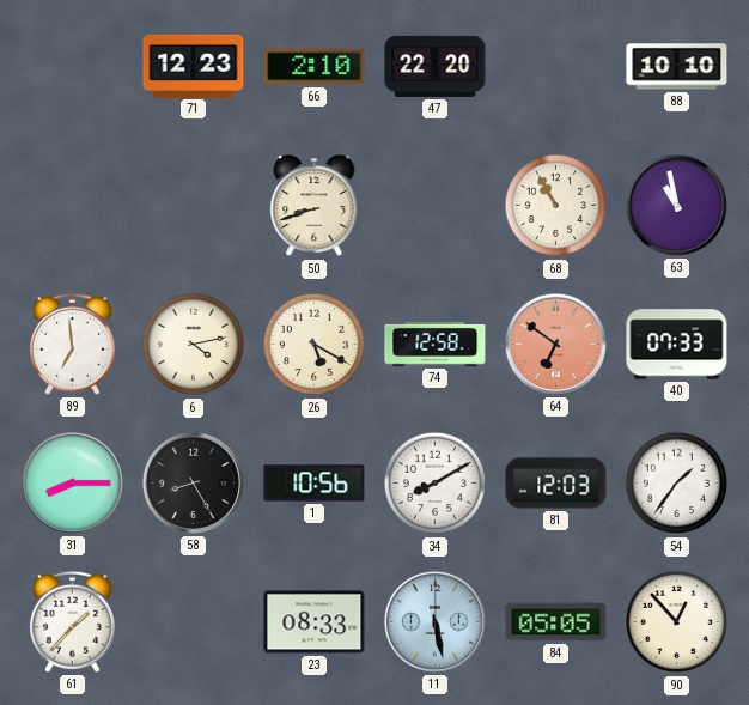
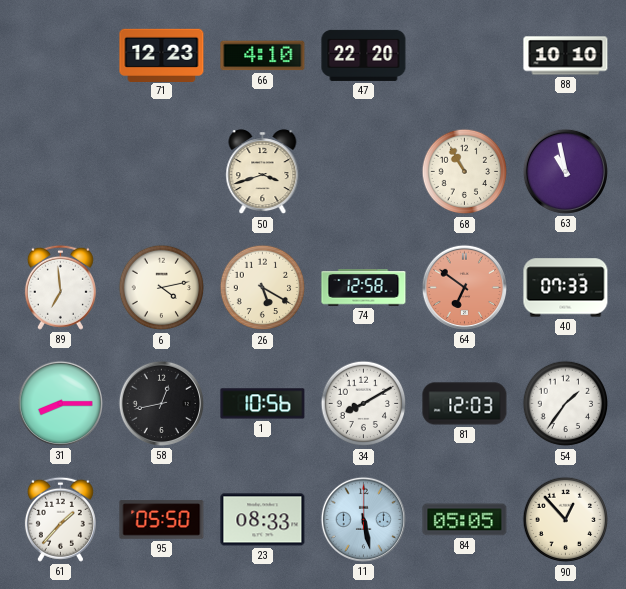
66: 2:10 -> 4:10 (263, 56)
50: 8:42 -> 3:42 (263, 172)
58: 8:25 -> 12:43 (161, 403)
95: none -> 05:50 (162, 520)
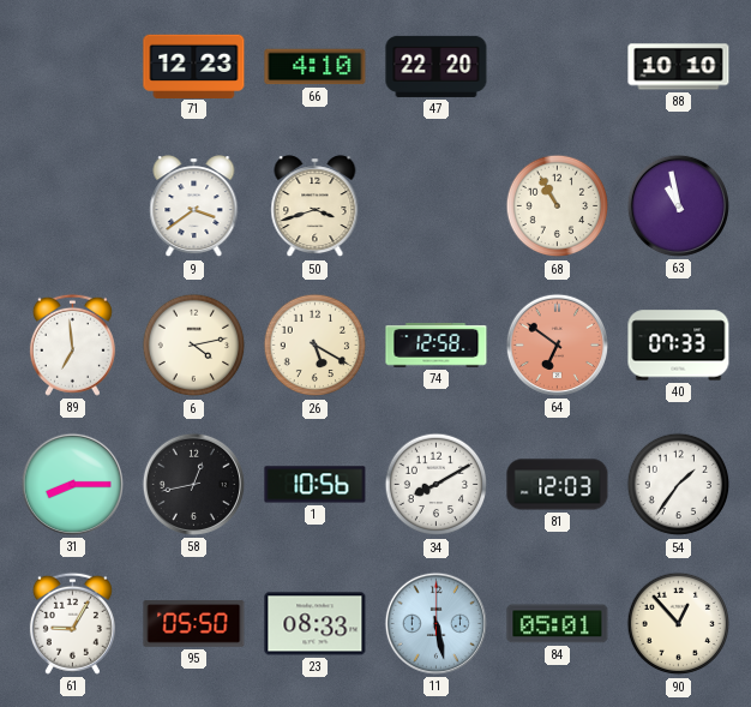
9: none -> 3:39 (194, 206)
61: 1:37 -> 9:05 (72, 623)
84: 05:05 -> 05:01 (558, 624)
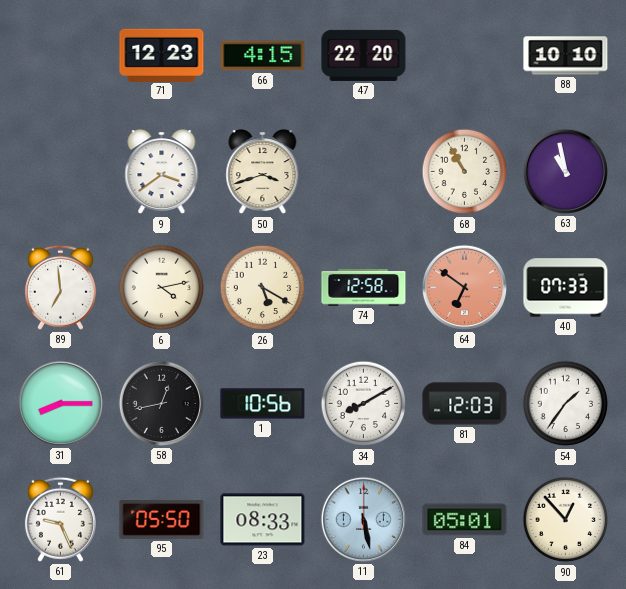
66: 4:10 -> 4:15 (263, 56)
61: 9:05 -> 9:26 (60, 519)
